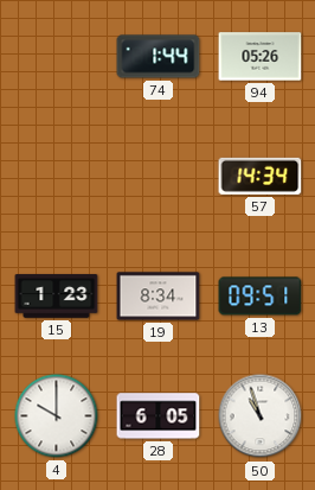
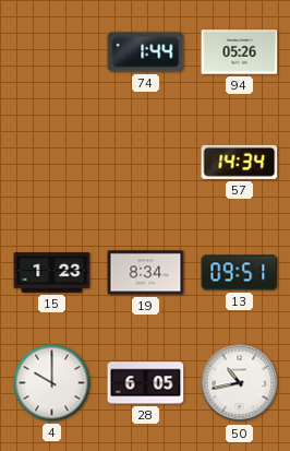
50: 10:57 -> 10:43 (240, 383)
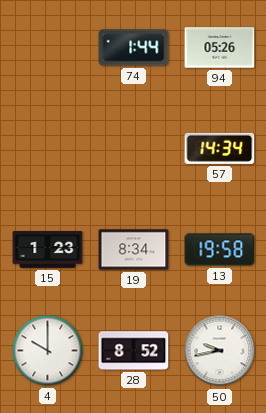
13: 09:51 -> 19:58 (220, 250)
28: 6:05 -> 8:52 (134, 351)
50: 10:43 -> 9:43 (220, 351)
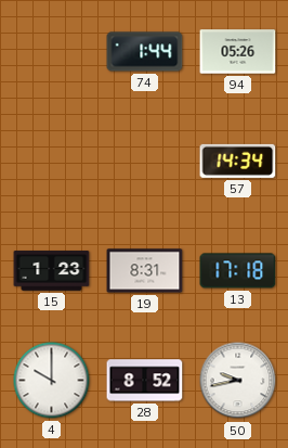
19: 8:34 -> 8:31 (145, 271)
13: 19:58 -> 17:18 (238, 271)
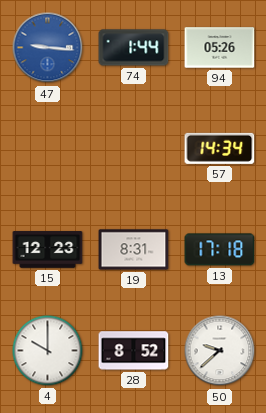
47: none -> 9:16 (48, 48)
15: 1:23 -> 12:23 (48, 250)
50: 9:43 -> 9:38 (220, 351)
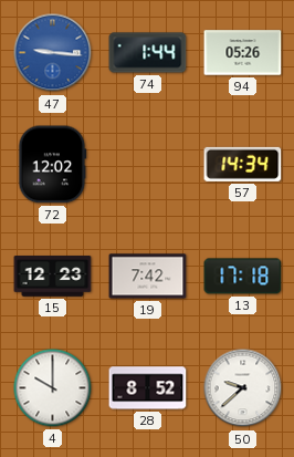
72: none -> 12:02 (52, 165)
19: 8:31 -> 7:42 (148, 277)
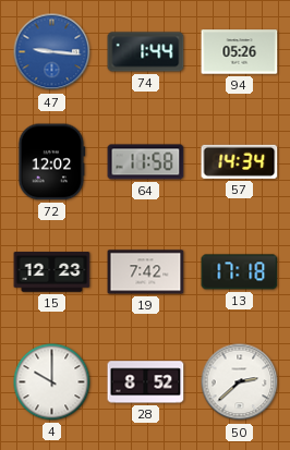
64: none -> 11:58 (146, 162)
50: 9:38 -> 2:38 (240, 382)
